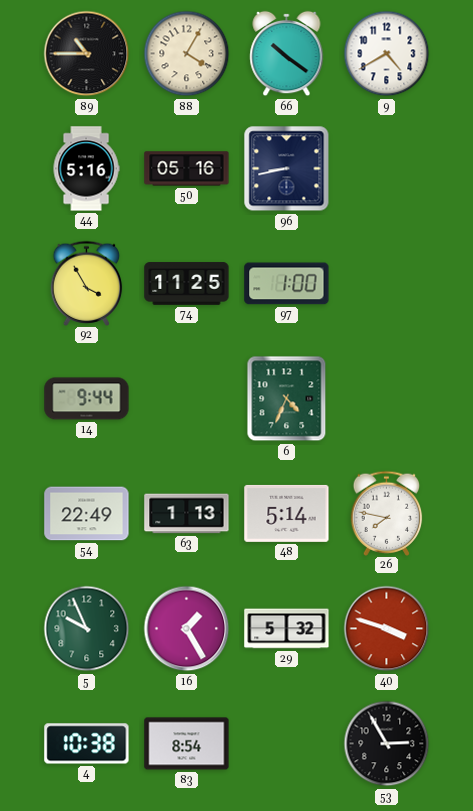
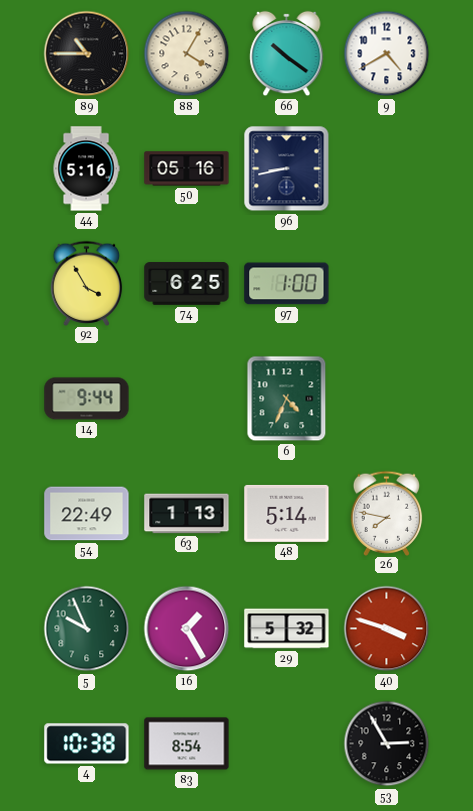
74: 11:25 -> 6:25 (187, 284)
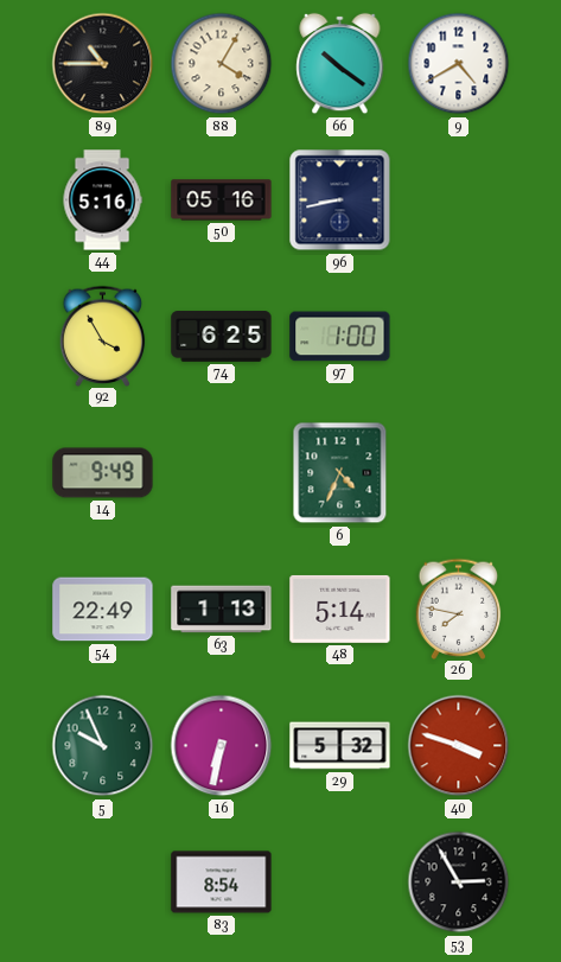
14: 9:44 -> 9:49 (103, 473)
16: 1:25 -> 6:32 (222, 746)
4: 10:38 -> none (87, 744)
